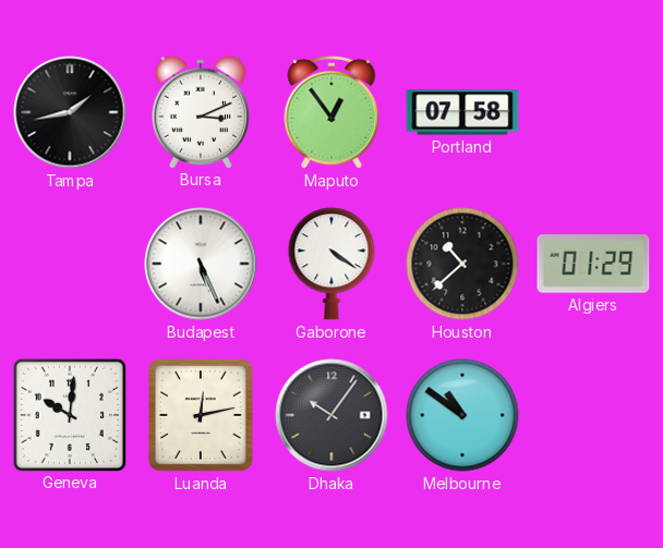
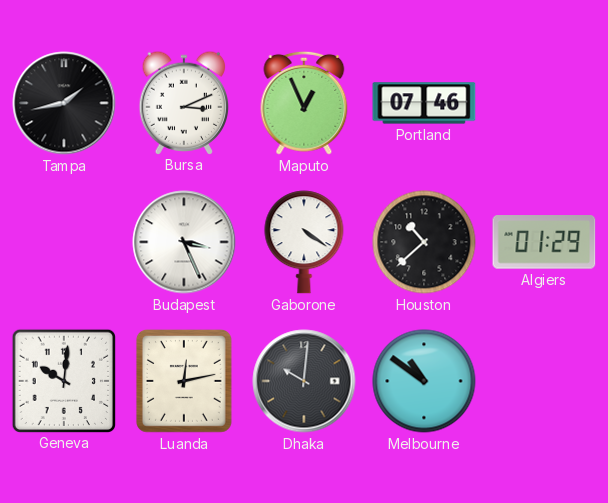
Maputo: 12:54 -> 12:56 (304, 103)
Portland: 07:58 -> 07:46 (424, 103)
Budapest: 5:26 -> 3:26 (184, 242)
Dhaka: 10:06 -> 10:01 (304, 381)
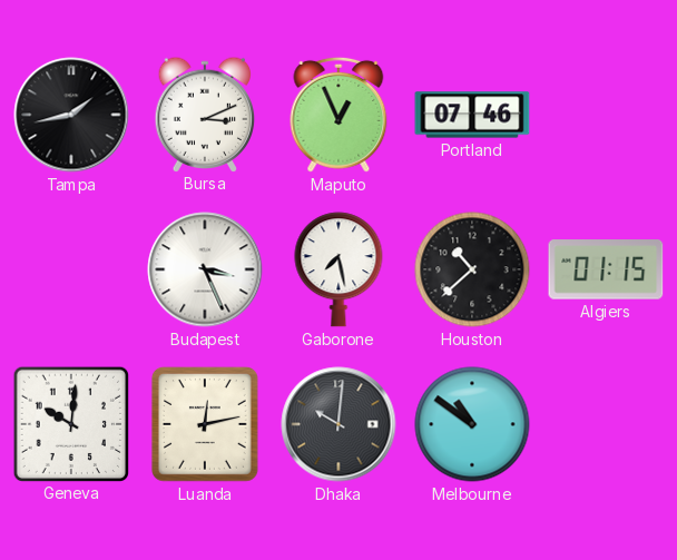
Gaborone: 4:21 -> 7:28 (338, 269)
Algiers: 01:29 -> 01:15 (606, 269)
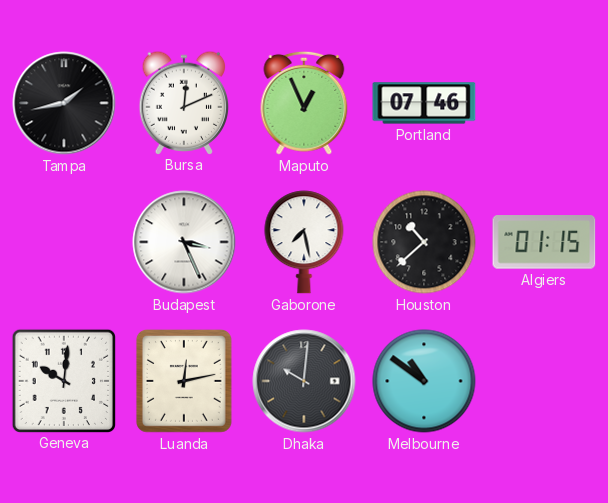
Bursa: 3:11 -> 12:11 (184, 102)
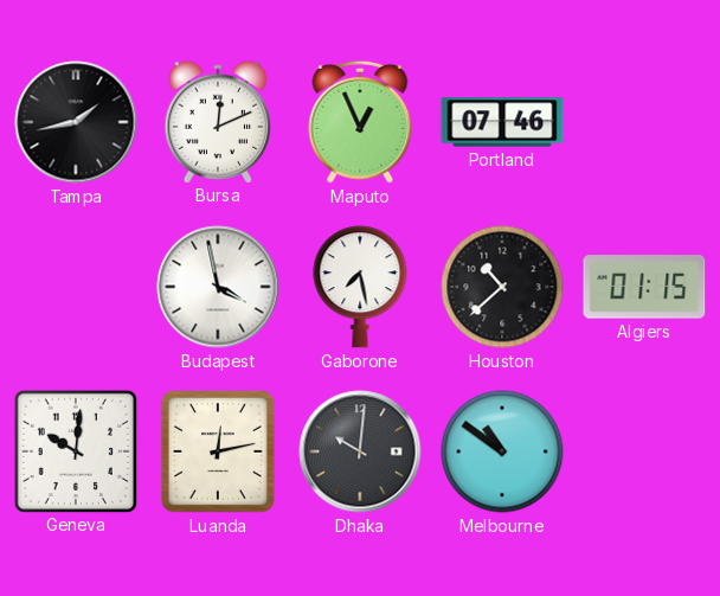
Budapest: 3:26 -> 3:58 (218, 287)
